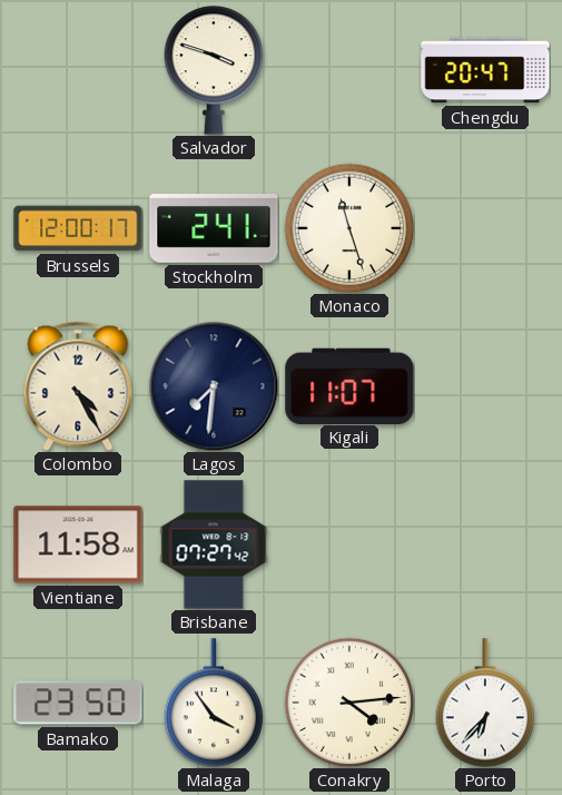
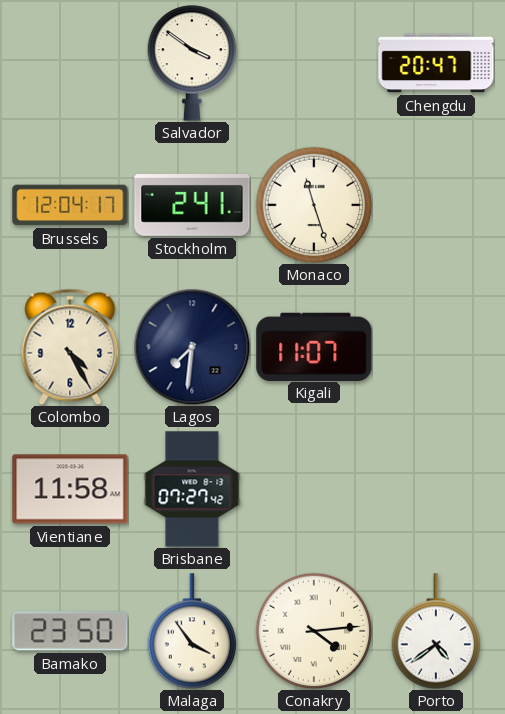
Salvador: 3:48 -> 3:51 (192, 63)
Brussels: 12:00 -> 12:04 (70, 205)
Porto: 6:37 -> 4:39 (436, 631)
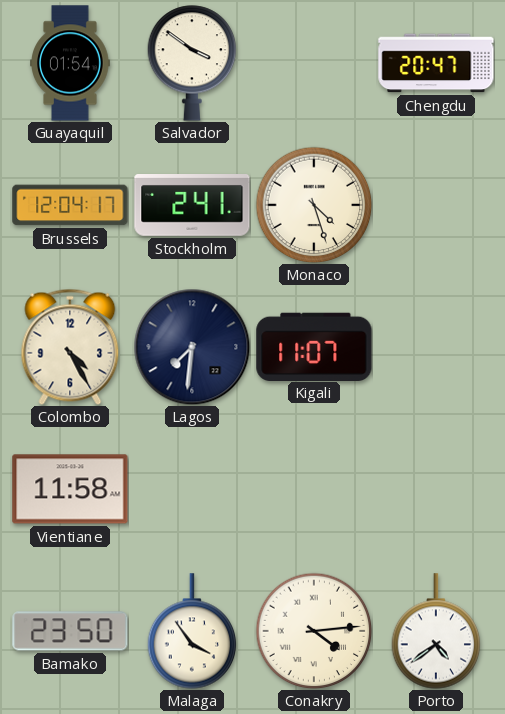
Guayaquil: none -> 01:54 (70, 63)
Monaco: 11:27 -> 4:27 (314, 205)
Brisbane: 07:27 -> none (192, 489)
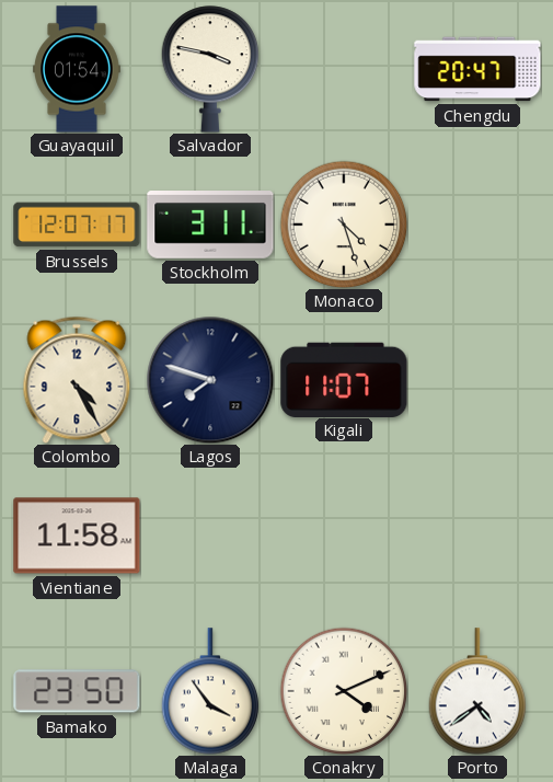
Salvador: 3:51 -> 3:47 (210, 69)
Brussels: 12:04 -> 12:07 (77, 225)
Stockholm: 2:41 -> 3:11 (210, 226)
Lagos: 7:31 -> 7:48 (210, 380)
Conakry: 4:14 -> 4:11 (344, 691)
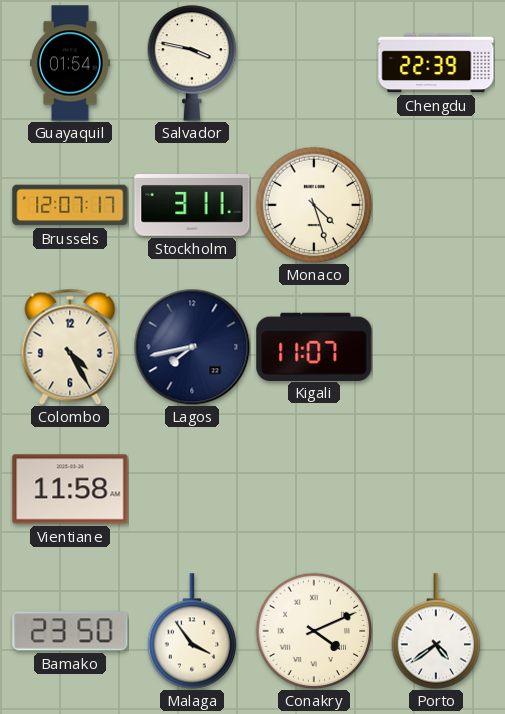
Chengdu: 20:47 -> 22:39 (436, 63)
Lagos: 7:48 -> 7:43 (192, 347)
